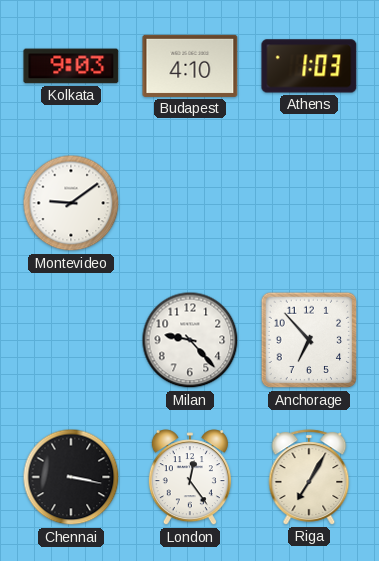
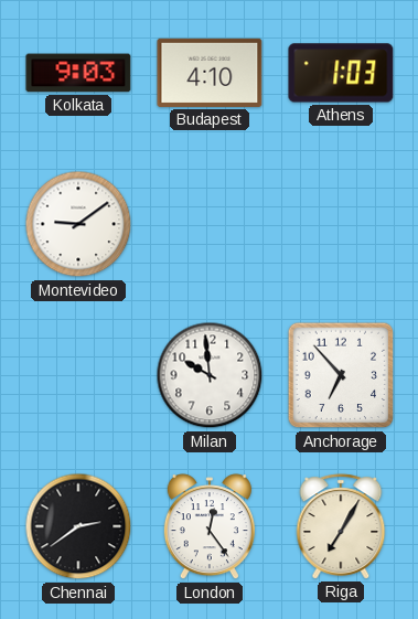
Milan: 9:23 -> 9:59 (210, 375)
Chennai: 3:17 -> 2:39 (78, 526)
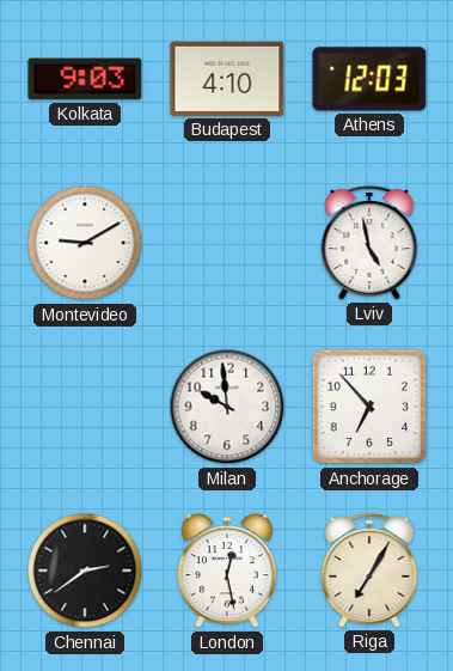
Athens: 1:03 -> 12:03 (369, 79)
Montevideo: 9:09 -> 9:10 (85, 243)
Lviv: none -> 4:58 (369, 243)
London: 12:24 -> 12:28 (227, 572)
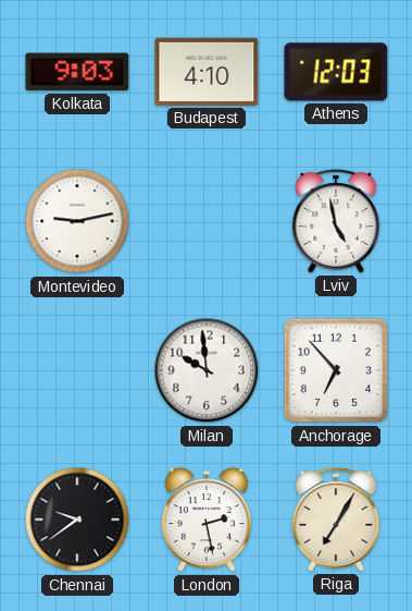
Montevideo: 9:10 -> 9:13 (77, 221)
Chennai: 2:39 -> 9:39 (77, 520)
London: 12:28 -> 2:28 (207, 521)
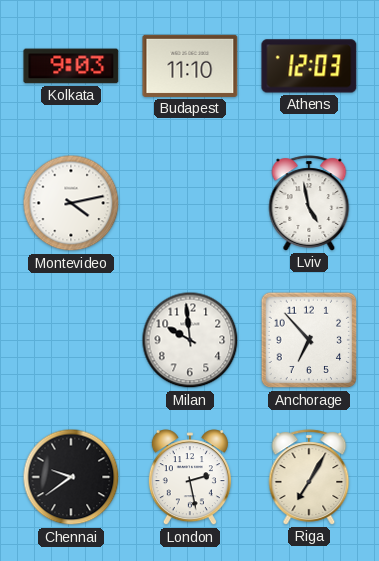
Budapest: 4:10 -> 11:10 (190, 66)
Montevideo: 9:13 -> 4:13 (71, 203)
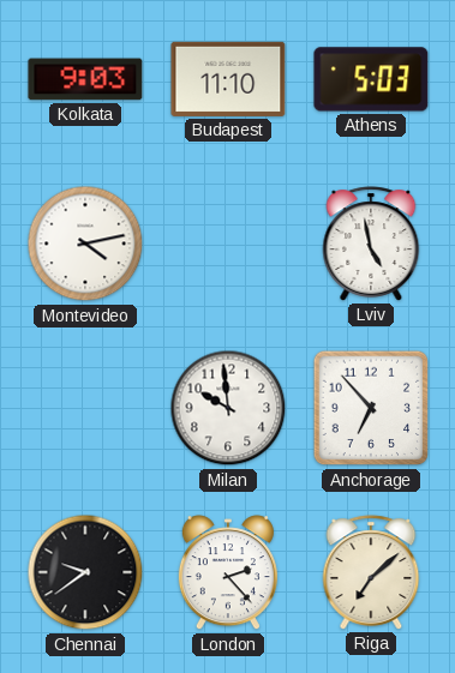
Athens: 12:03 -> 5:03 (371, 79)
London: 2:28 -> 2:23 (228, 573)
Riga: 7:05 -> 7:08 (371, 572)
